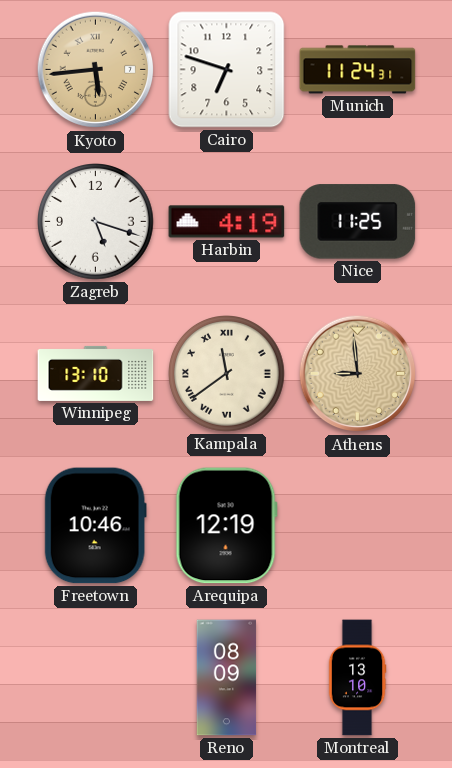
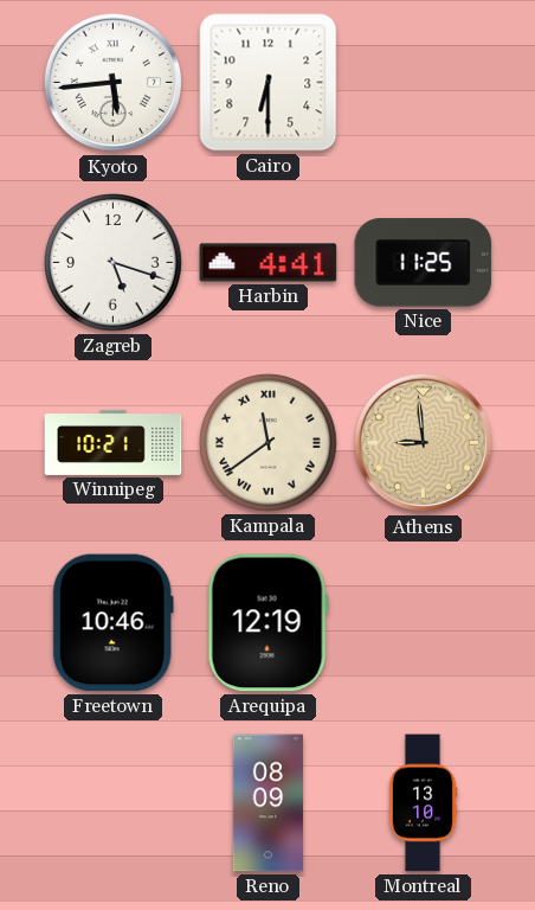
Kyoto dial: champagne -> white (114, 83)
Cairo: 6:48 -> 6:30 (269, 83)
Munich: 11:24 -> none (358, 70)
Harbin: 4:19 -> 4:41 (269, 263)
Winnipeg: 13:10 -> 10:21 (114, 442)
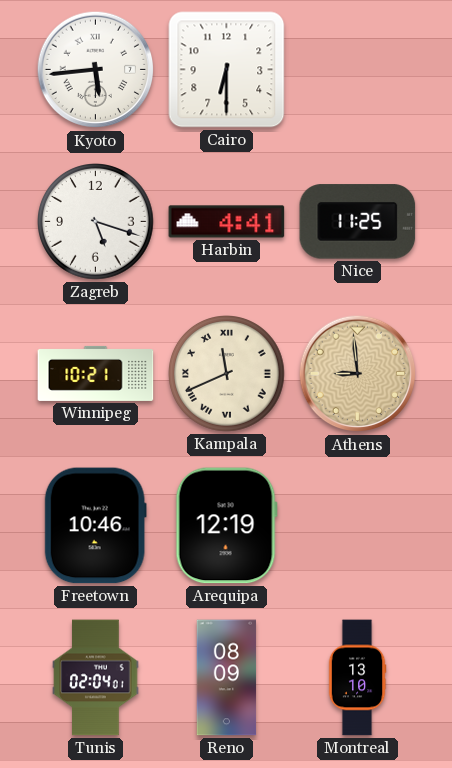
Kampala: 11:39 -> 11:41 (227, 374)
Tunis: none -> 02:04 (96, 678)
